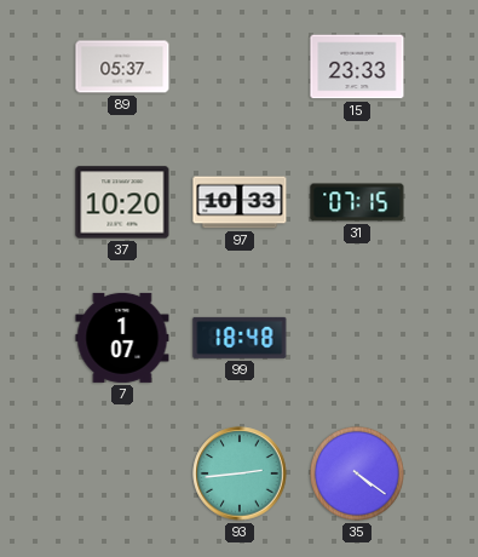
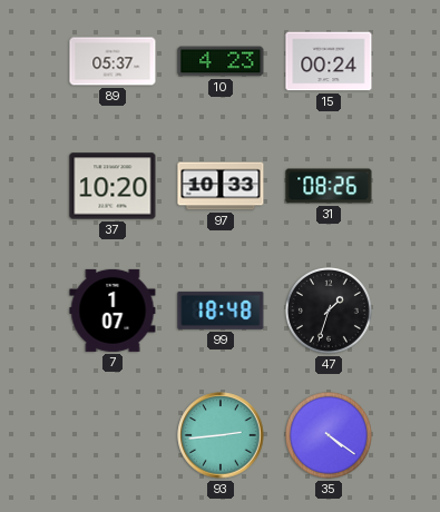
10: none -> 4:23 (221, 61)
15: 23:33 -> 00:24 (329, 61)
31: 07:15 -> 08:26 (329, 186)
47: none -> 1:33 (329, 311)
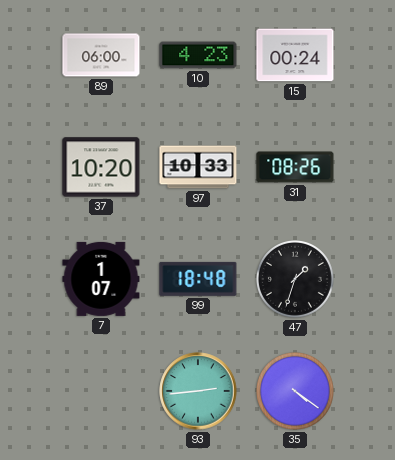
89: 05:37 -> 06:00 (101, 55)
